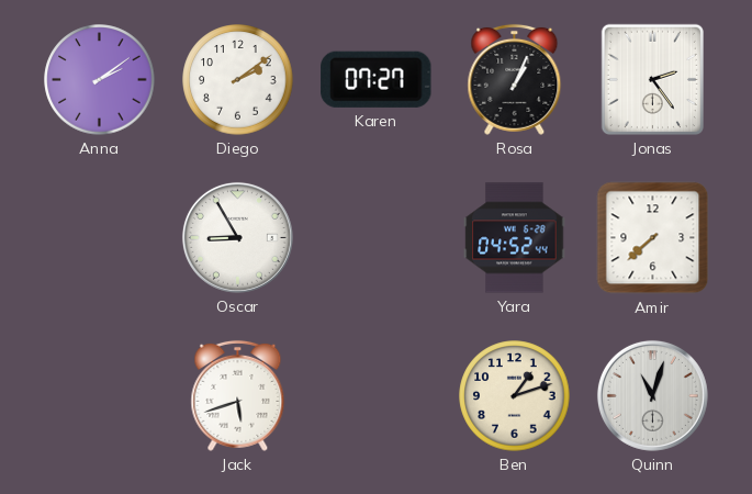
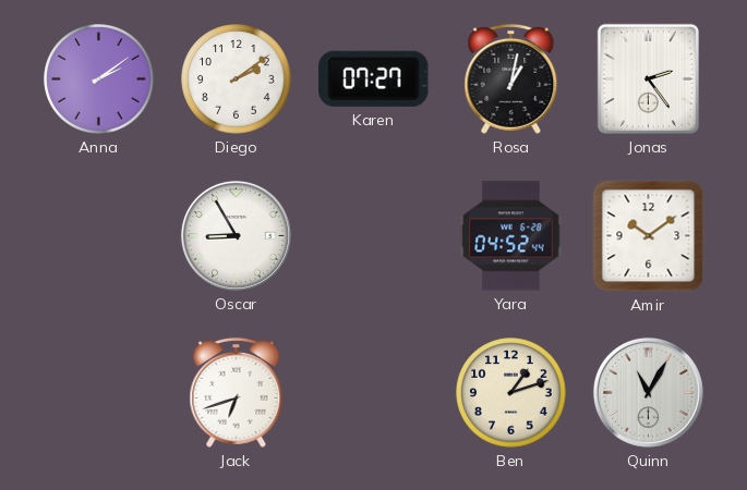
Rosa: 1:04 -> 1:02 (511, 78)
Amir: 7:38 -> 10:09 (649, 236)
Jack: 5:42 -> 6:42 (237, 392)
Quinn: 11:03 -> 11:05 (648, 392)
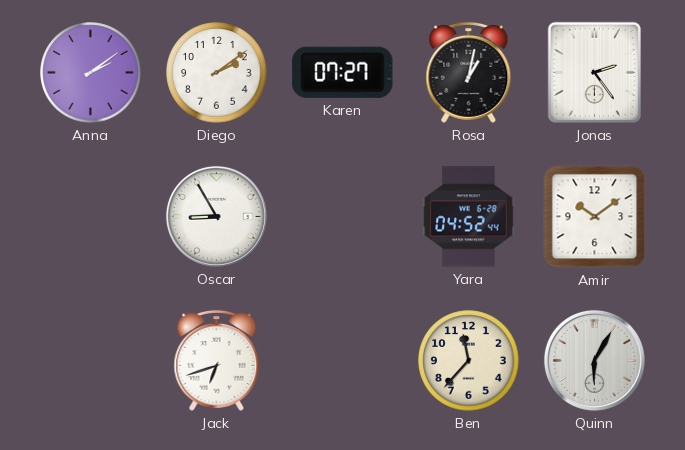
Ben: 1:12 -> 11:37 (469, 361)
Quinn: 11:05 -> 6:05 (594, 360)
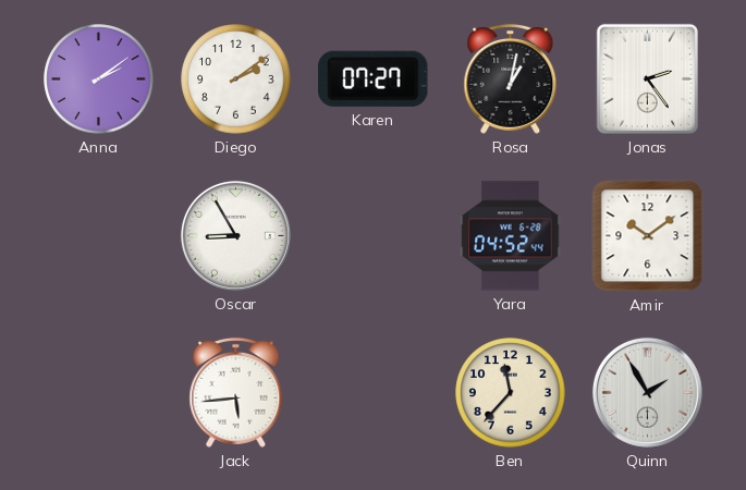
Jack: 6:42 -> 5:44 (236, 392)
Quinn: 6:05 -> 1:55 (647, 392)
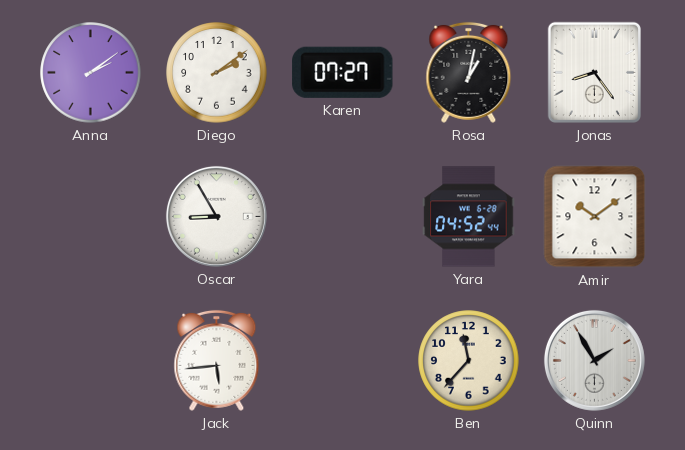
Jonas: 2:24 -> 8:24 (594, 72)
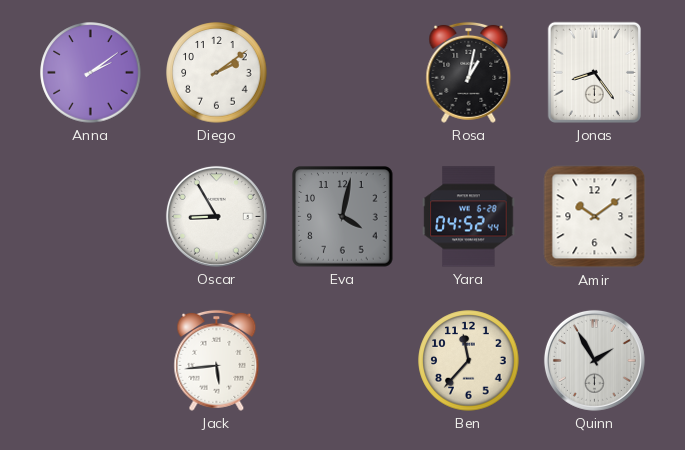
Karen: 07:27 -> none (343, 72)
Eva: none -> 4:02 (343, 217)
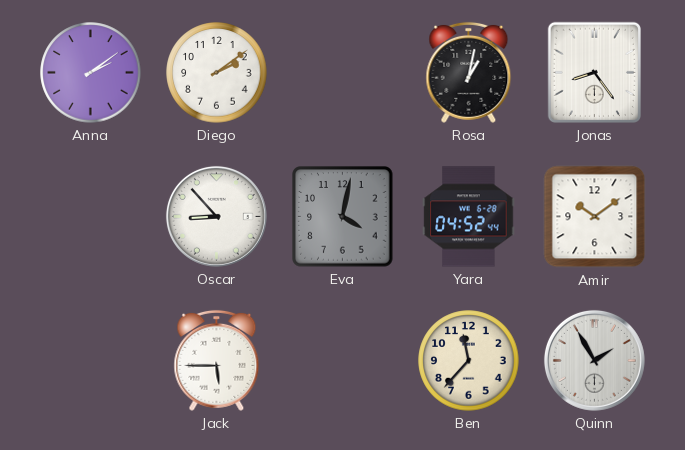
Oscar: 8:55 -> 8:53 (216, 216)
Jack: 5:44 -> 5:45 (217, 360)
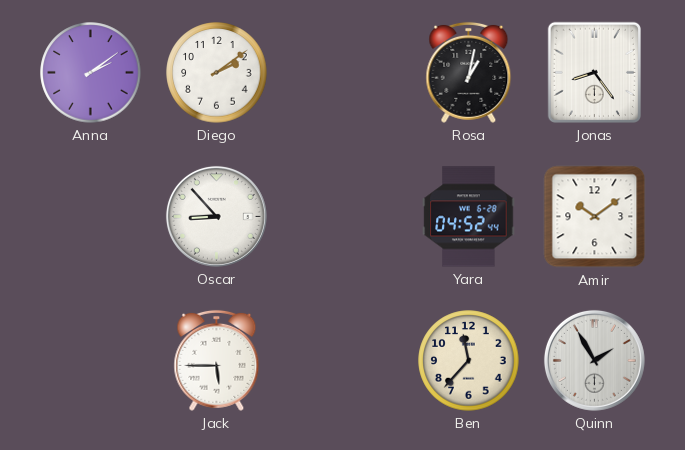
Eva: 4:02 -> none (343, 217)
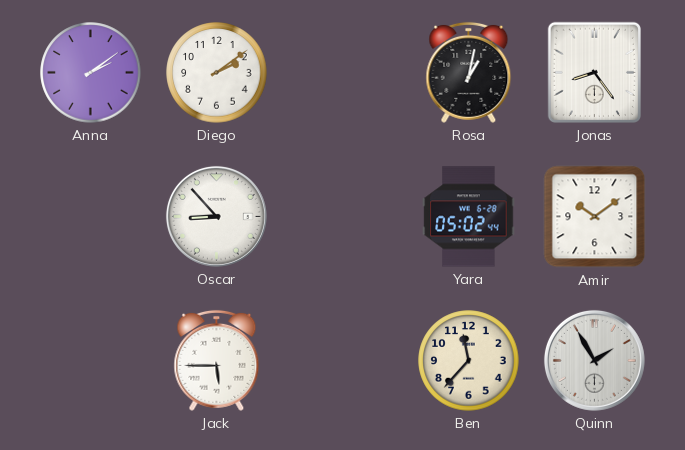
Yara: 04:52 -> 05:02 (469, 217)
